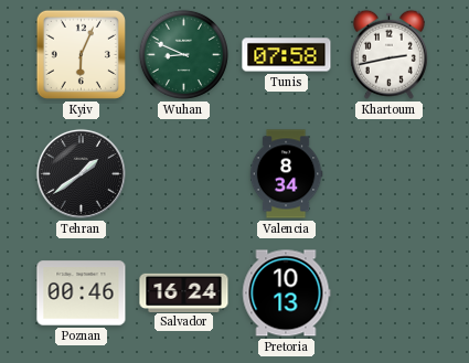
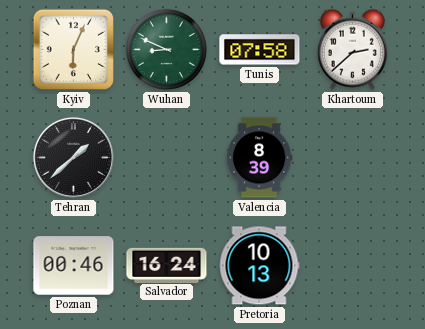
Khartoum: 2:43 -> 2:38 (352, 49)
Tehran: 1:39 -> 1:38 (73, 157)
Valencia: 8:34 -> 8:39 (259, 158)
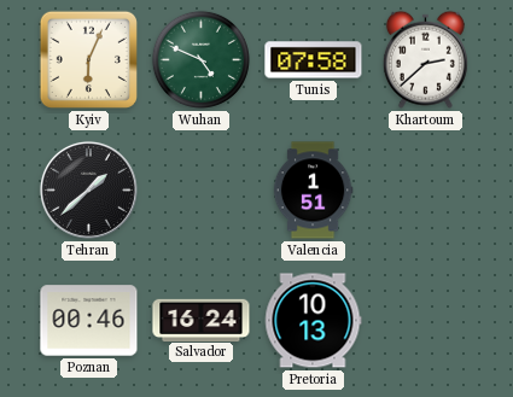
Wuhan: 8:49 -> 4:49 (200, 59)
Valencia: 8:39 -> 1:51 (313, 191)
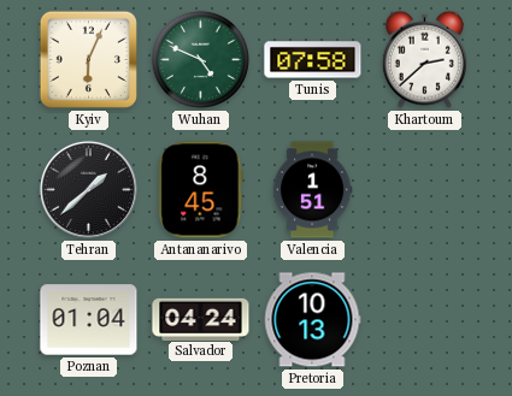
Antananarivo: none -> 8:45 (201, 190)
Poznan: 00:46 -> 01:04 (89, 320)
Salvador: 16:24 -> 04:24 (201, 319)
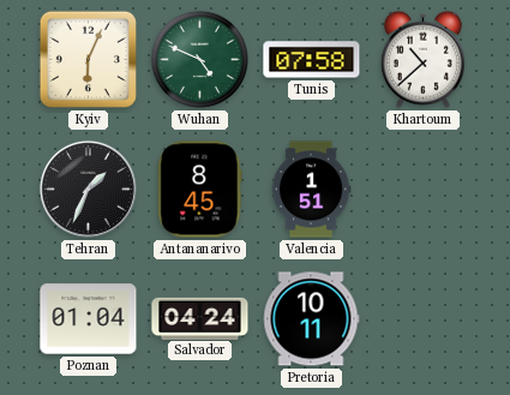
Khartoum: 2:38 -> 10:38 (422, 59)
Tehran: 1:38 -> 1:34 (88, 188)
Pretoria: 10:13 -> 10:11 (311, 319)
